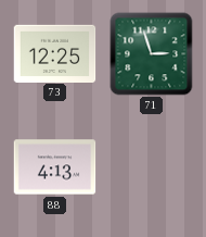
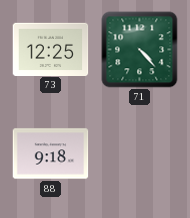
71: 2:57 -> 4:23 (140, 50)
88: 4:13 -> 9:18 (51, 154)
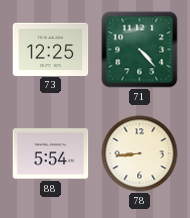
88: 9:18 -> 5:54 (51, 154)
78: none -> 8:44 (140, 154)
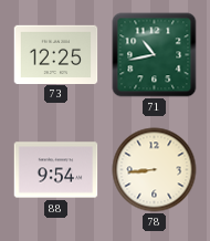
71: 4:23 -> 10:43 (155, 55)
88: 5:54 -> 9:54 (56, 170)
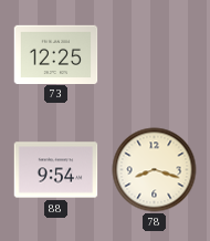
71: 10:43 -> none (155, 55)
78: 8:44 -> 8:18 (155, 170)
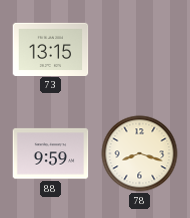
73: 12:25 -> 13:15 (51, 49)
88: 9:54 -> 9:59 (51, 154)
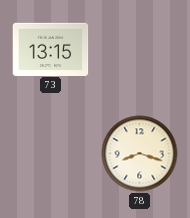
88: 9:59 -> none (51, 154)
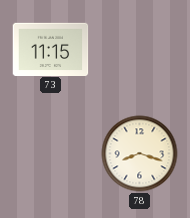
73: 13:15 -> 11:15 (51, 49)
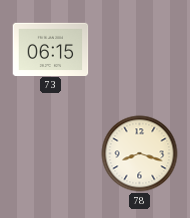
73: 11:15 -> 06:15 (51, 49)
